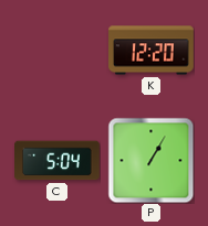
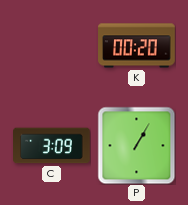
K: 12:20 -> 00:20 (137, 46)
C: 5:04 -> 3:09 (52, 146)
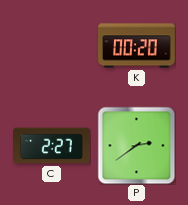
C: 3:09 -> 2:27 (52, 146)
P: 1:05 -> 2:39 (136, 145)
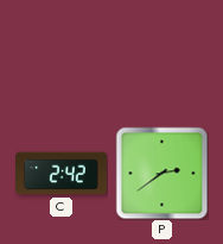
K: 00:20 -> none (137, 46)
C: 2:27 -> 2:42 (62, 174)
